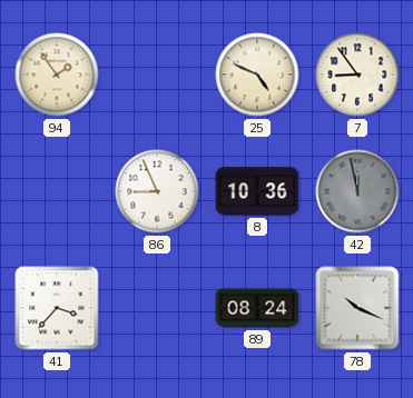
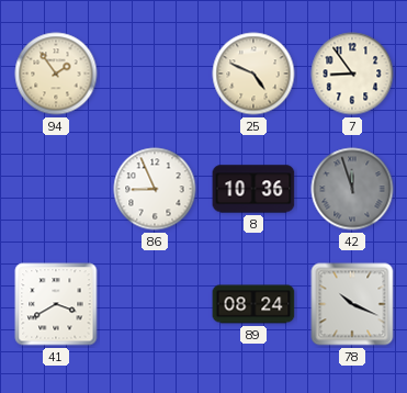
42: 11:58 -> 11:57 (352, 189)
41: 3:37 -> 3:40 (56, 304)
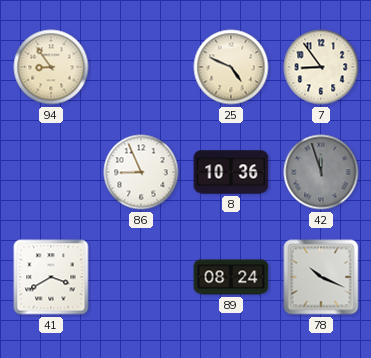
94: 1:54 -> 8:54 (51, 67)
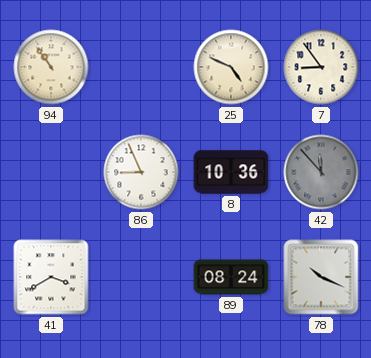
94: 8:54 -> 10:54 (51, 67)
42: 11:57 -> 11:53 (321, 172)
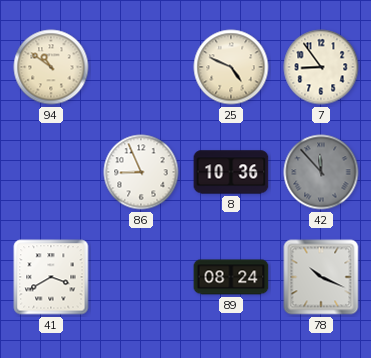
94: 10:54 -> 10:51 (51, 67)
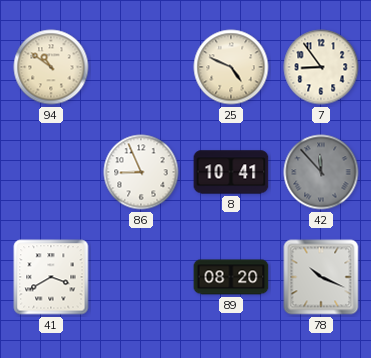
8: 10:36 -> 10:41 (231, 172)
89: 08:24 -> 08:20 (231, 277)
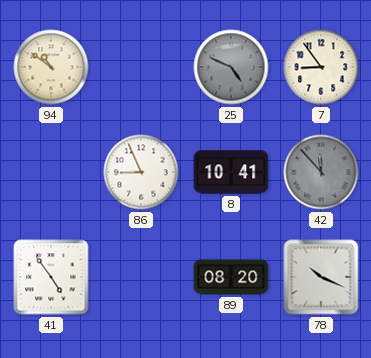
25 dial: cream -> grey (231, 67)
41: 3:40 -> 4:54 (51, 277)
